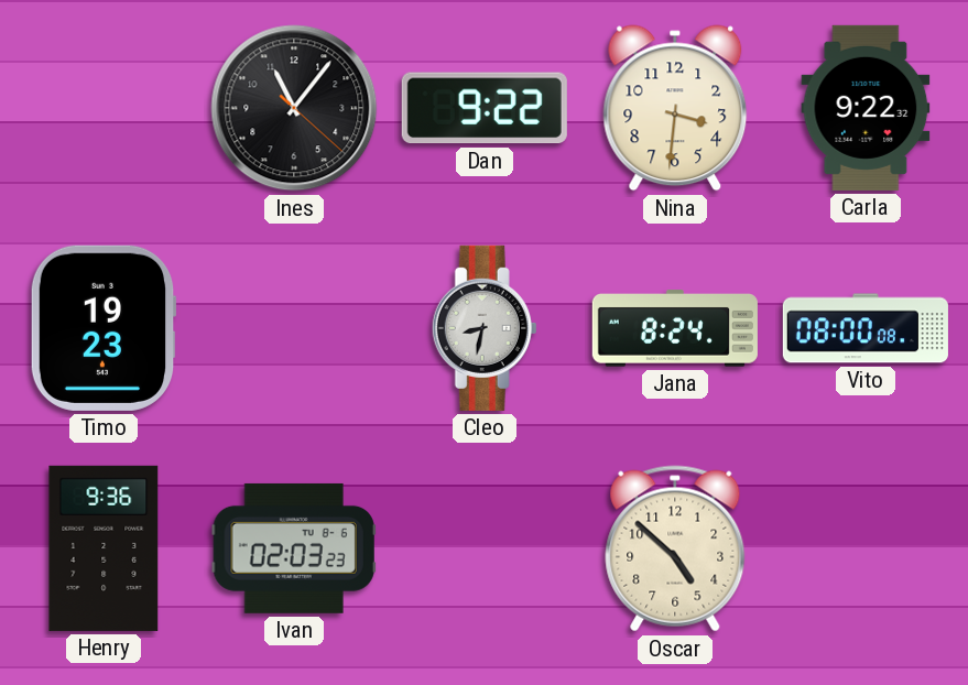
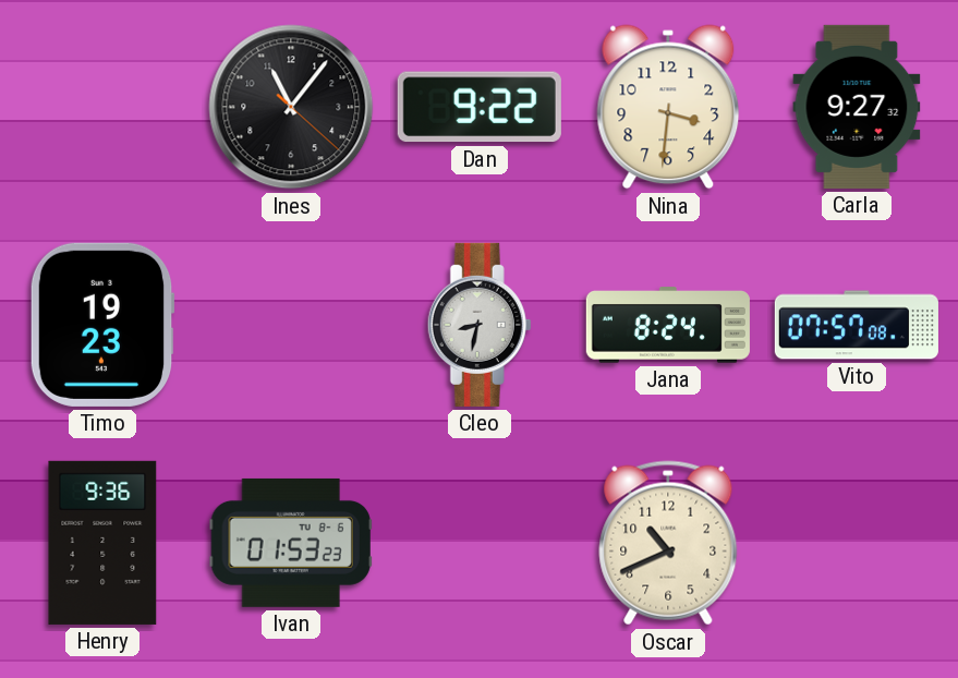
Carla: 9:22 -> 9:27 (857, 107)
Vito: 08:00 -> 07:57 (857, 325)
Ivan: 02:03 -> 01:53 (291, 543)
Oscar: 4:52 -> 10:41 (668, 543)
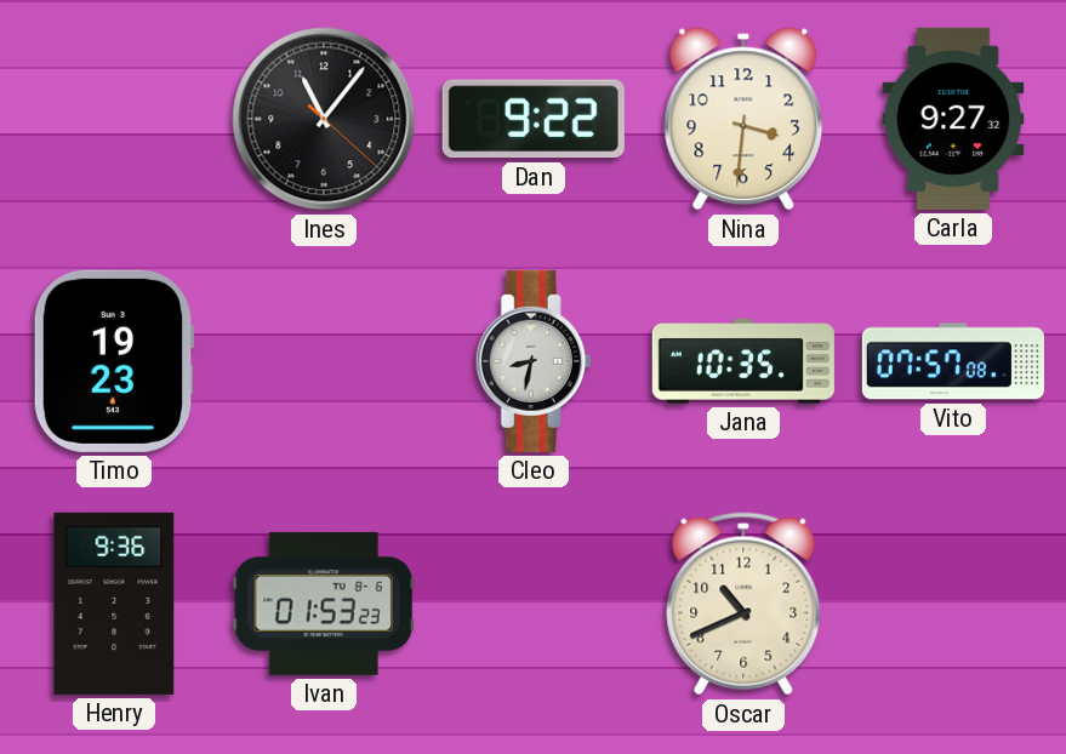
Jana: 8:24 -> 10:35 (743, 361)
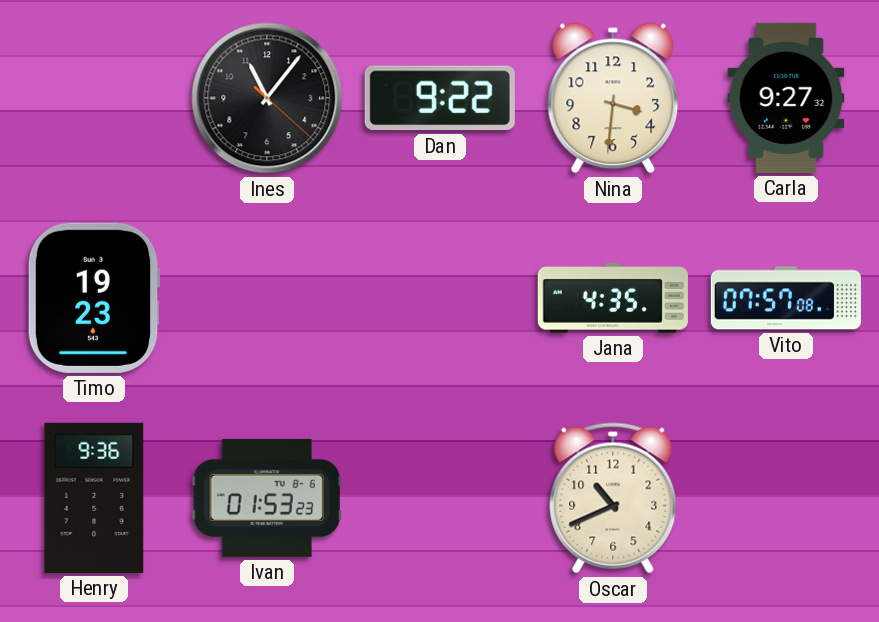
Cleo: 8:32 -> none (534, 361)
Jana: 10:35 -> 4:35 (613, 298)
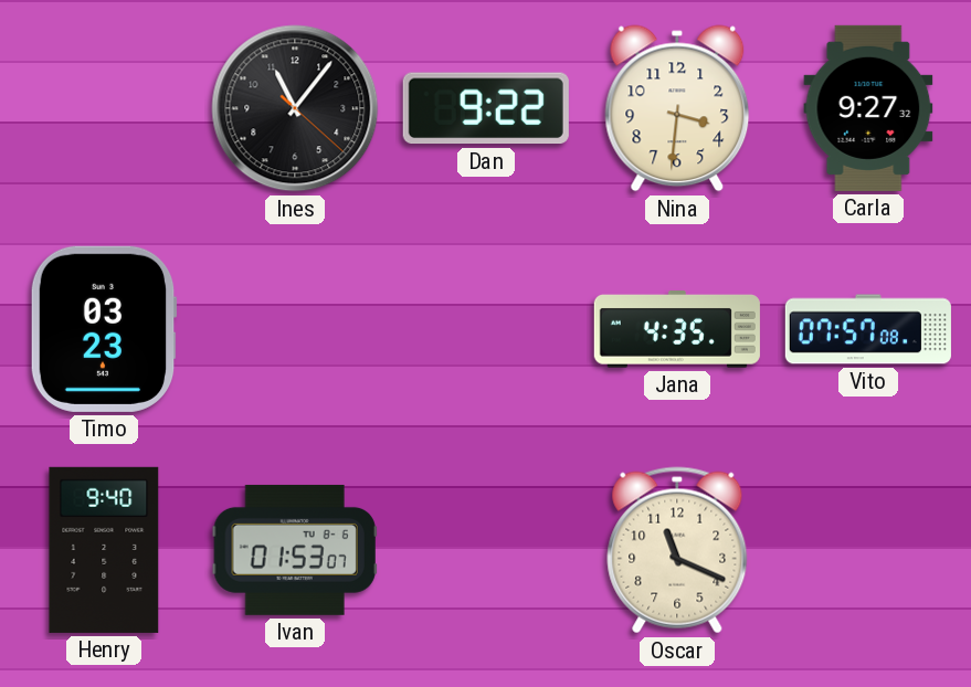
Timo: 19:23 -> 03:23 (104, 329)
Henry: 9:36 -> 9:40 (104, 550)
Ivan: 01:53:23 -> 01:53:07 (295, 550)
Oscar: 10:41 -> 11:19 (677, 550)
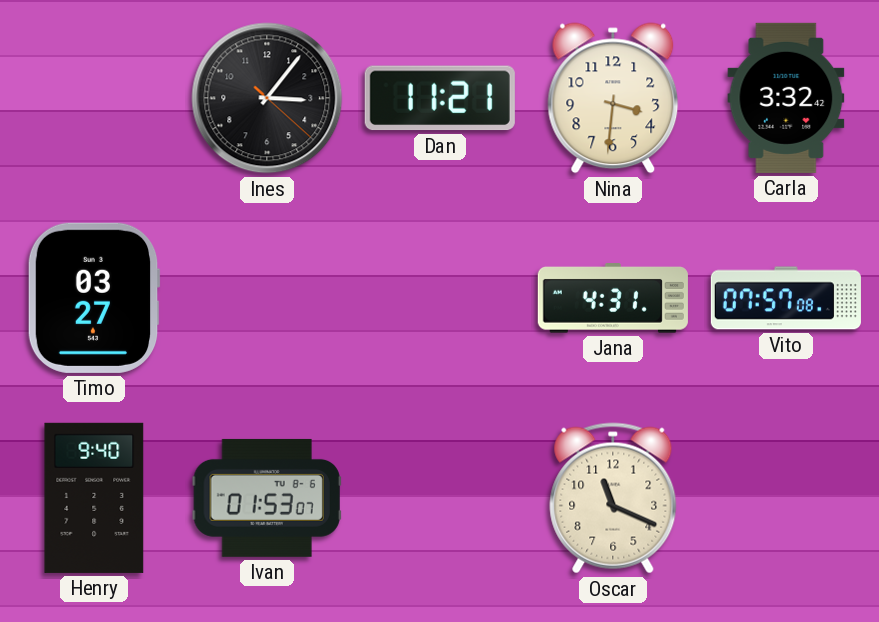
Ines: 11:06 -> 3:06 (267, 98)
Dan: 9:22 -> 11:21 (440, 98)
Carla: 9:27 -> 3:32 (786, 98)
Timo: 03:23 -> 03:27 (94, 298)
Jana: 4:35 -> 4:31 (613, 298)
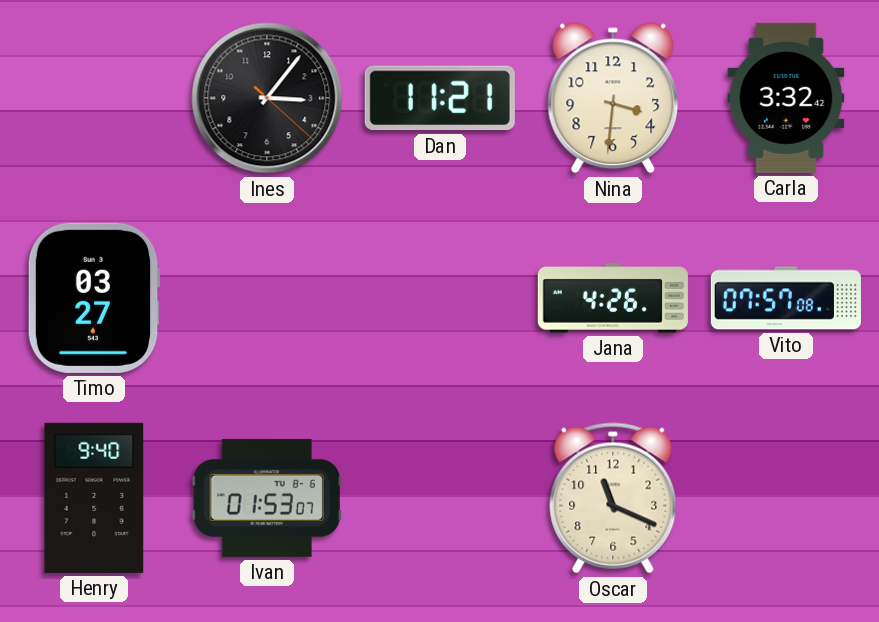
Jana: 4:31 -> 4:26 (613, 298)
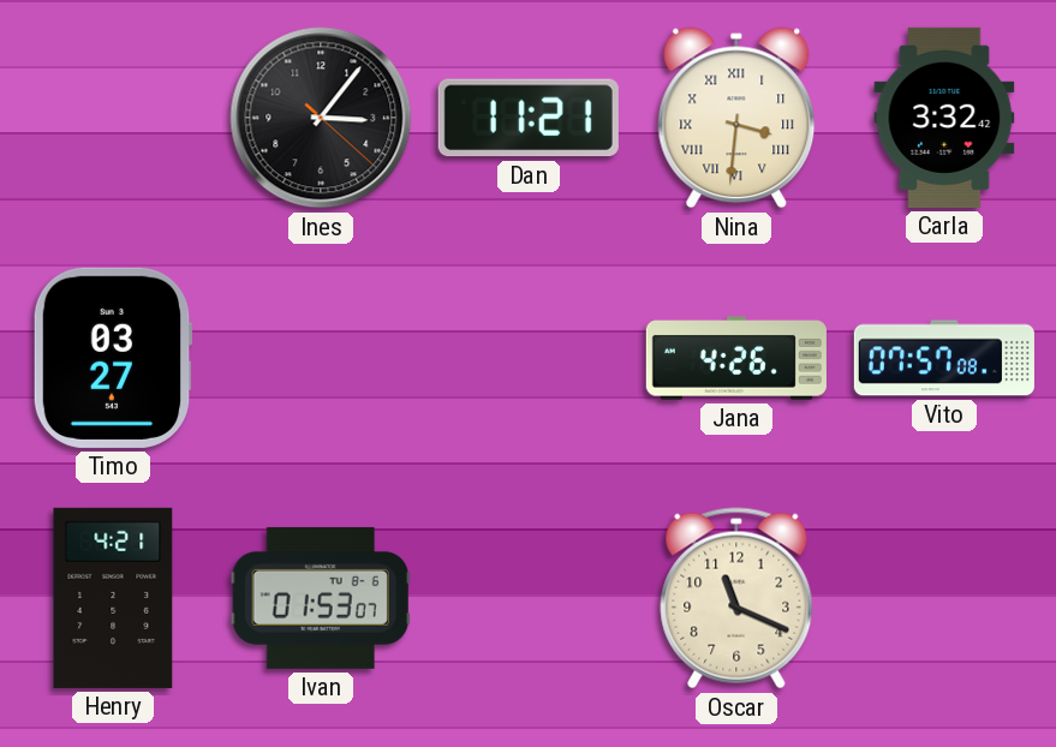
Nina numerals: Arabic -> Roman (736, 118)
Henry: 9:40 -> 4:21 (113, 598)
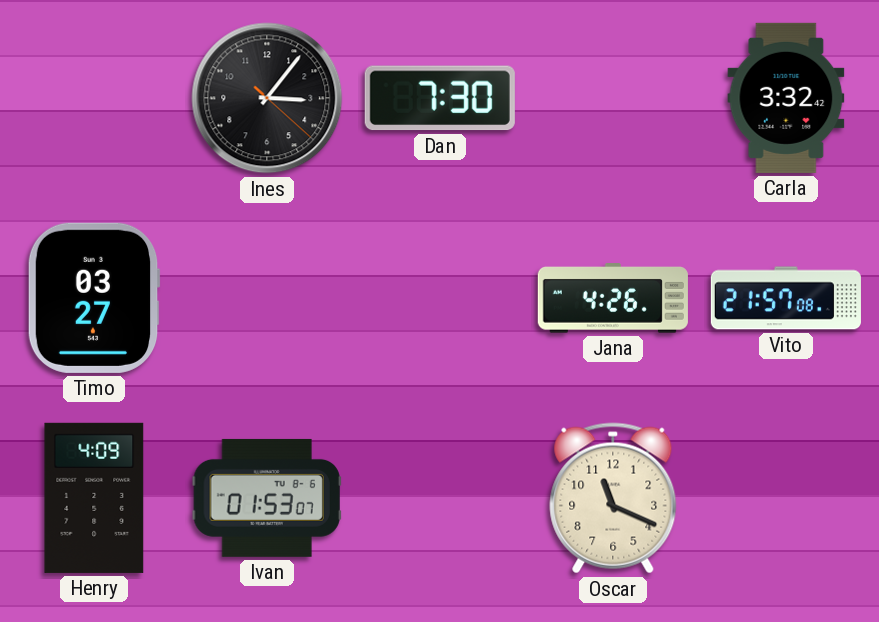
Dan: 11:21 -> 7:30 (440, 98)
Nina: 3:31 -> none (736, 118)
Vito: 07:57 -> 21:57 (786, 298)
Henry: 4:21 -> 4:09 (94, 498)
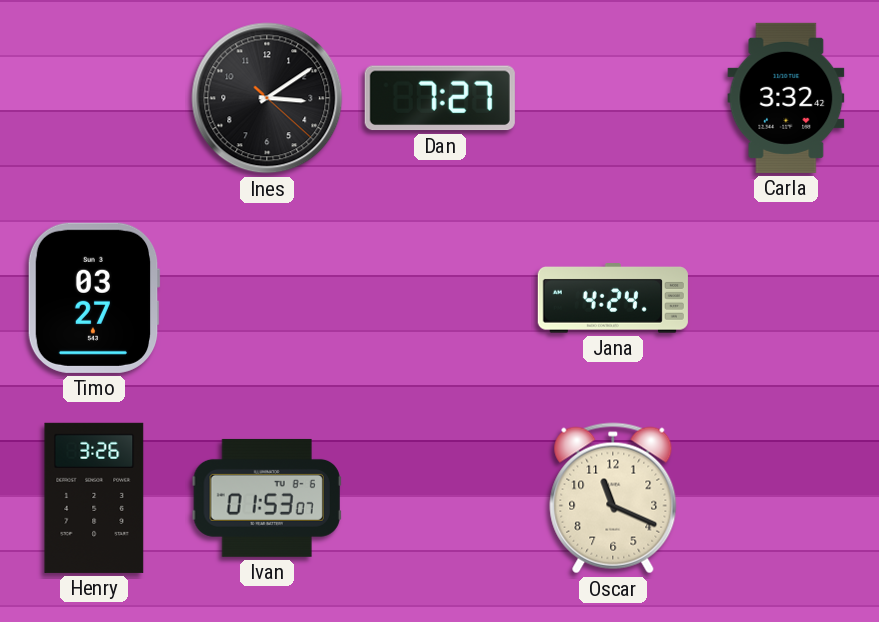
Ines: 3:06 -> 3:09 (267, 98)
Dan: 7:30 -> 7:27 (440, 98)
Jana: 4:26 -> 4:24 (613, 298)
Vito: 21:57 -> none (786, 298)
Henry: 4:09 -> 3:26 (94, 498)
